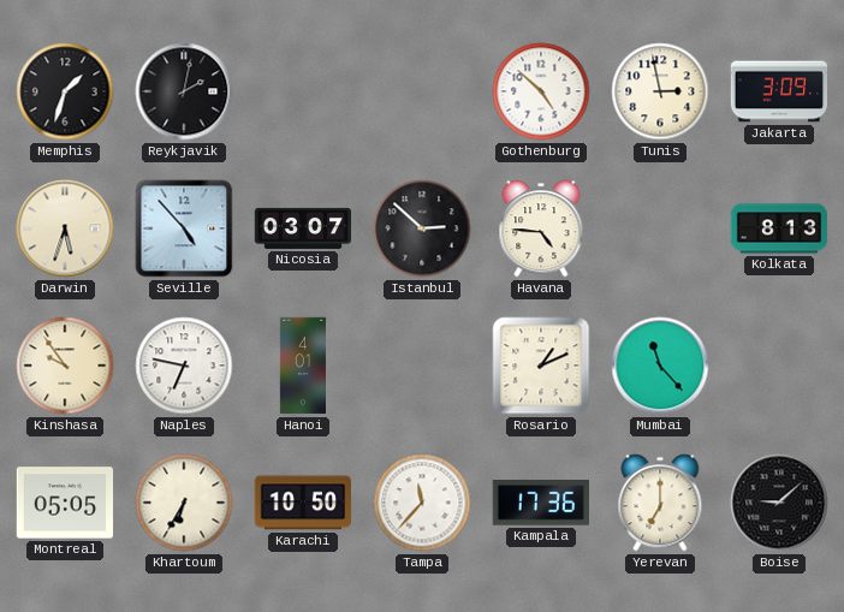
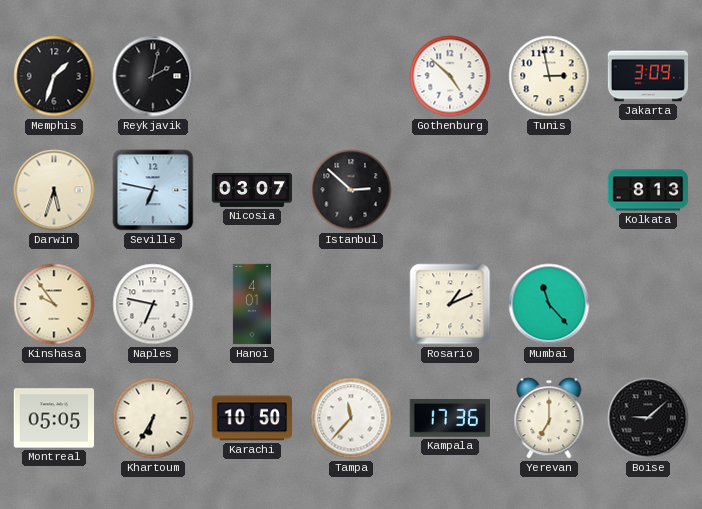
Seville: 4:53 -> 6:47 (153, 190)
Havana: 4:46 -> none (541, 228)
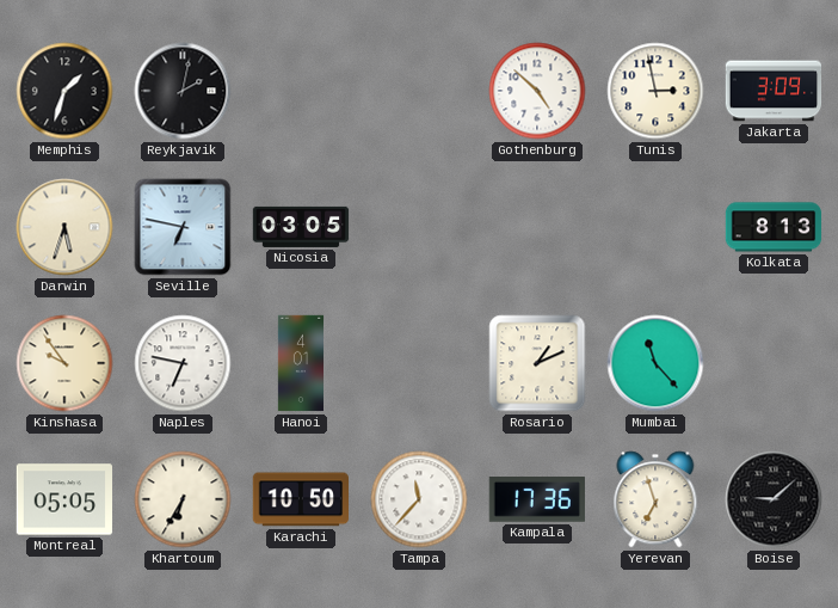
Nicosia: 03:07 -> 03:05 (301, 227)
Istanbul: 2:52 -> none (351, 190)
Yerevan: 7:00 -> 6:57 (655, 499)
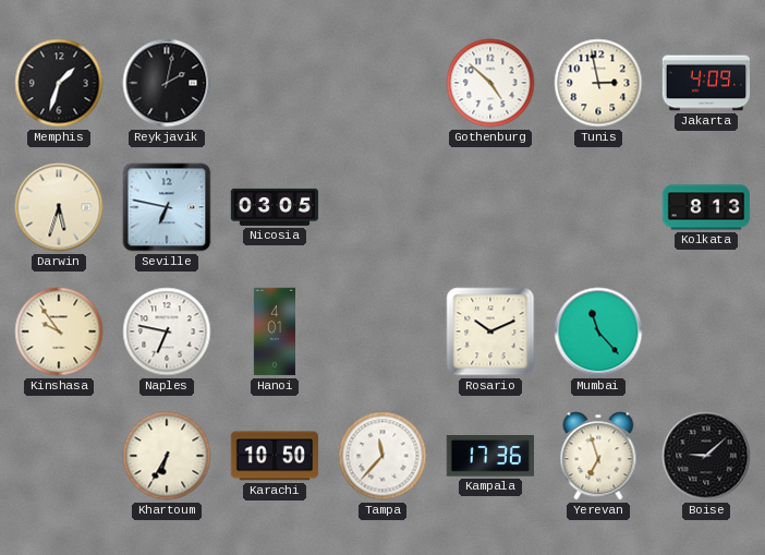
Jakarta: 3:09 -> 4:09 (706, 83)
Rosario: 1:11 -> 10:11 (490, 331)
Montreal: 05:05 -> none (64, 499)
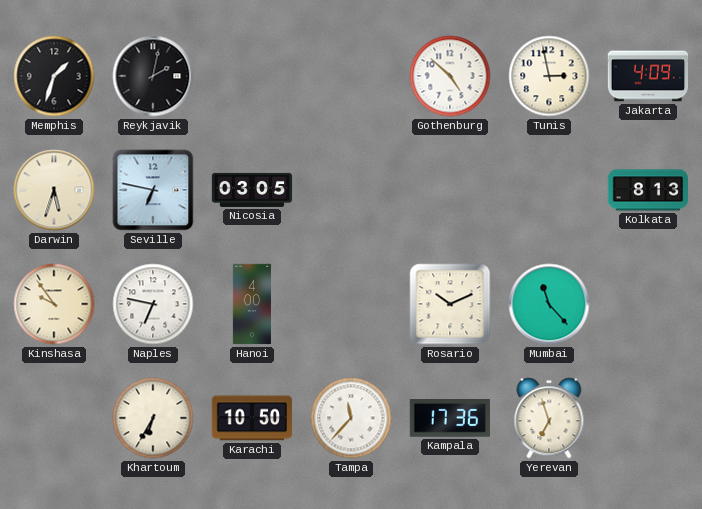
Hanoi: 4:01 -> 4:00 (251, 304)
Boise: 9:08 -> none (706, 456)
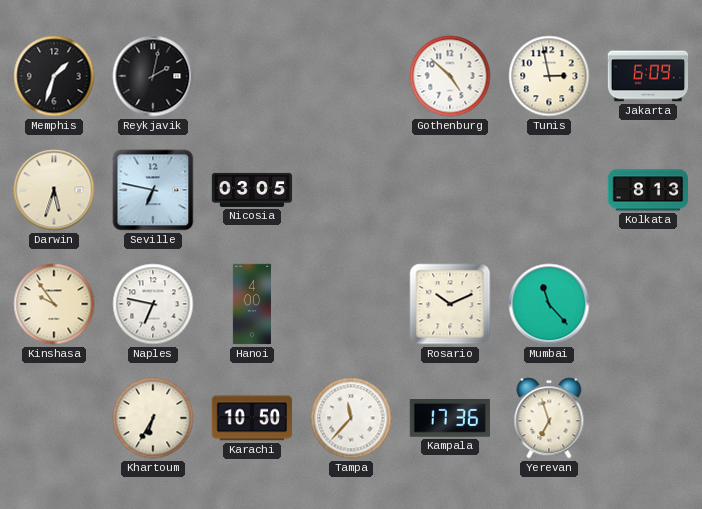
Jakarta: 4:09 -> 6:09 (648, 76)
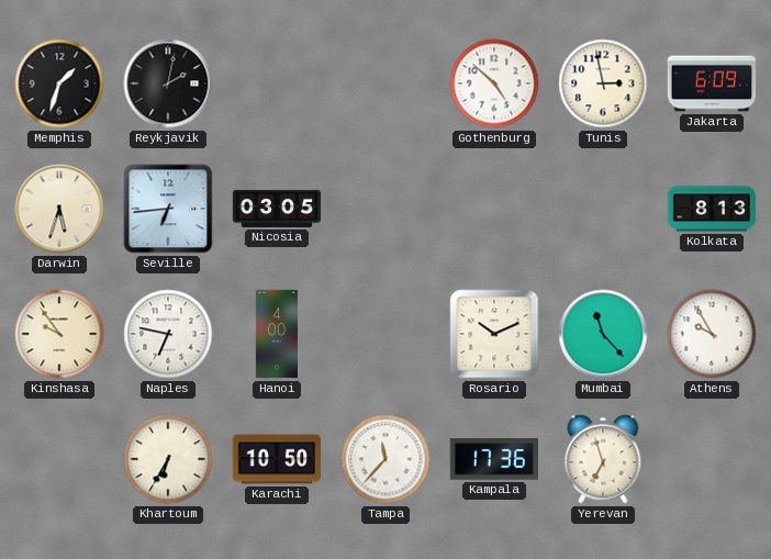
Seville: 6:47 -> 6:44 (168, 209)
Athens: none -> 9:55 (712, 334)
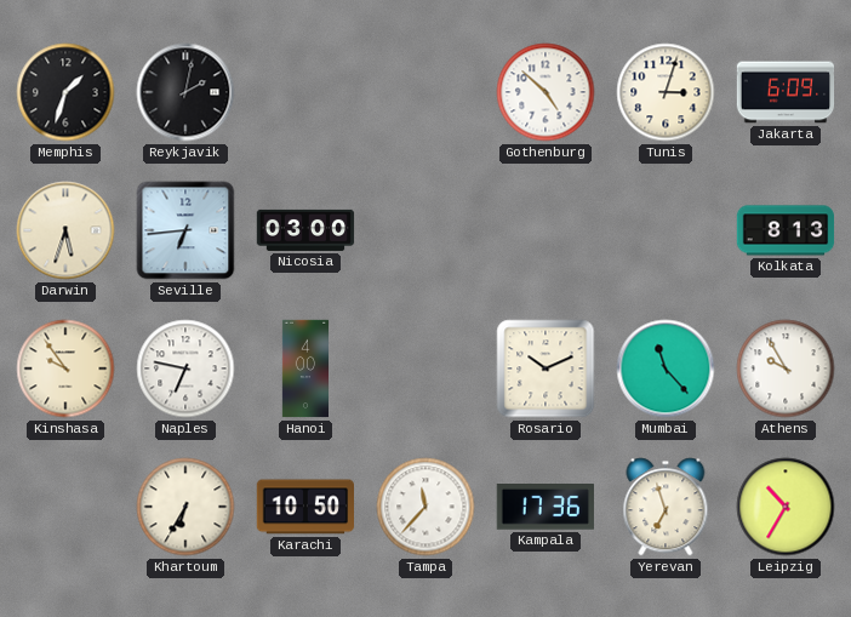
Tunis: 2:58 -> 3:03 (666, 92)
Nicosia: 03:05 -> 03:00 (305, 230)
Leipzig: none -> 10:35 (786, 507)
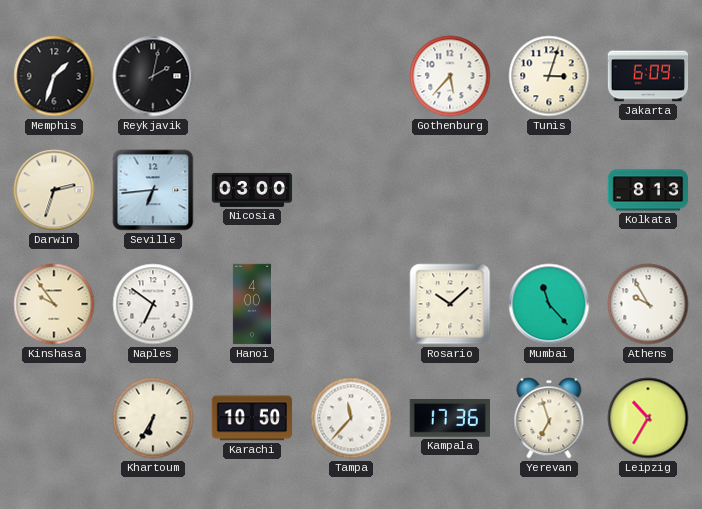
Gothenburg: 4:52 -> 5:37 (450, 76)
Darwin: 5:33 -> 2:33 (54, 190)
Naples: 6:47 -> 6:51 (153, 304)
Rosario: 10:11 -> 10:08 (450, 304)
